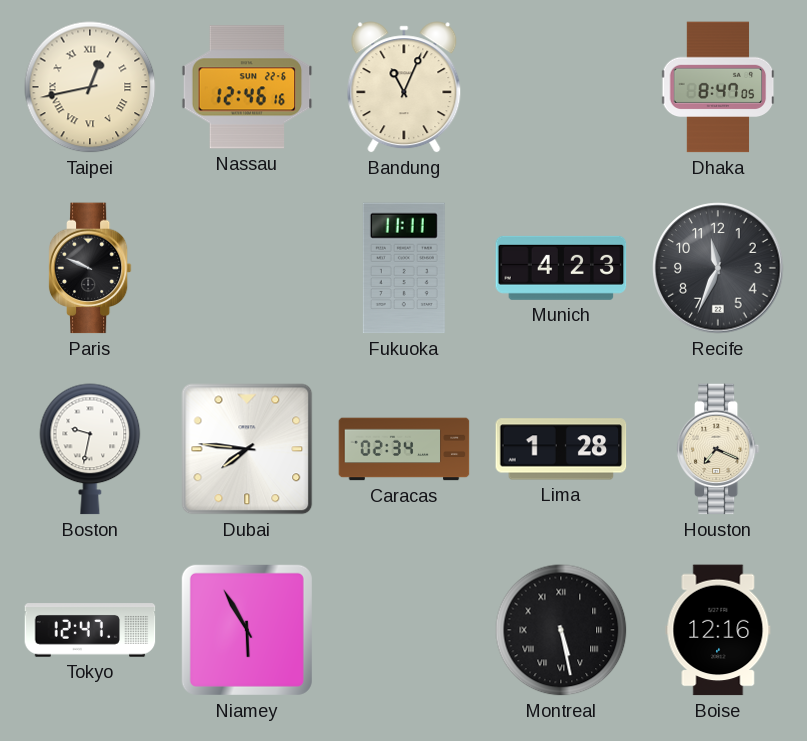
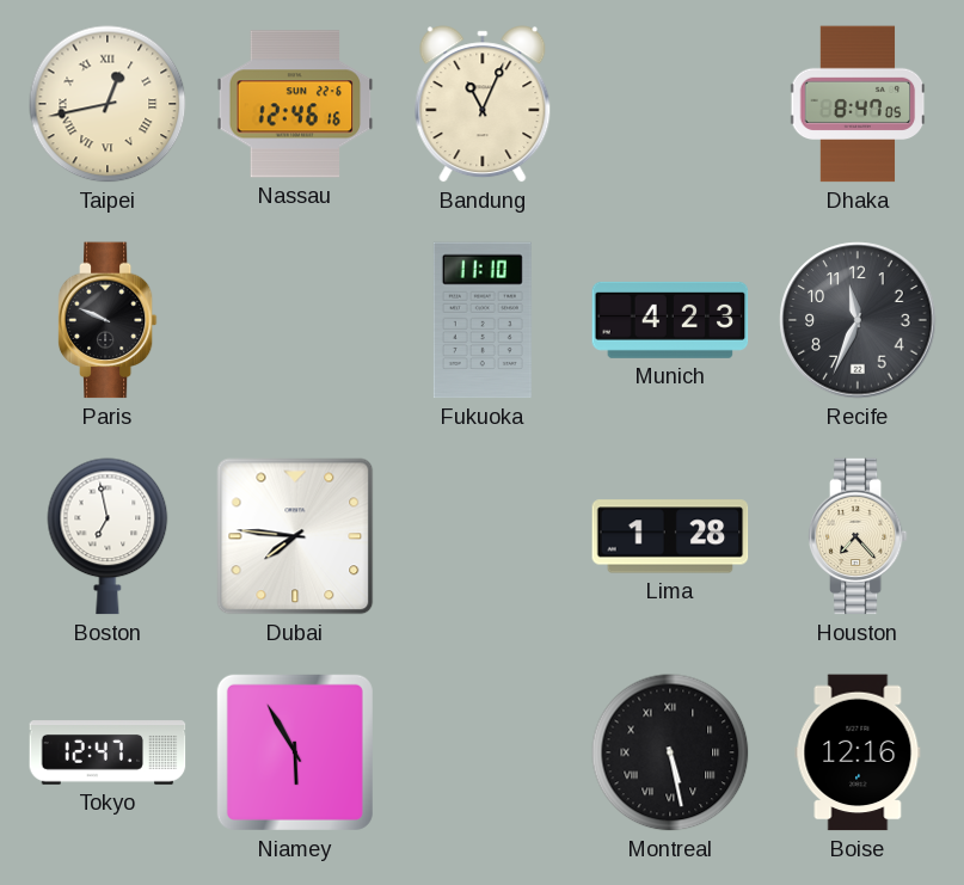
Fukuoka: 11:11 -> 11:10 (483, 320)
Boston: 9:32 -> 6:58 (108, 536)
Caracas: 02:34 -> none (404, 449)
Houston: 7:19 -> 7:23 (858, 536)
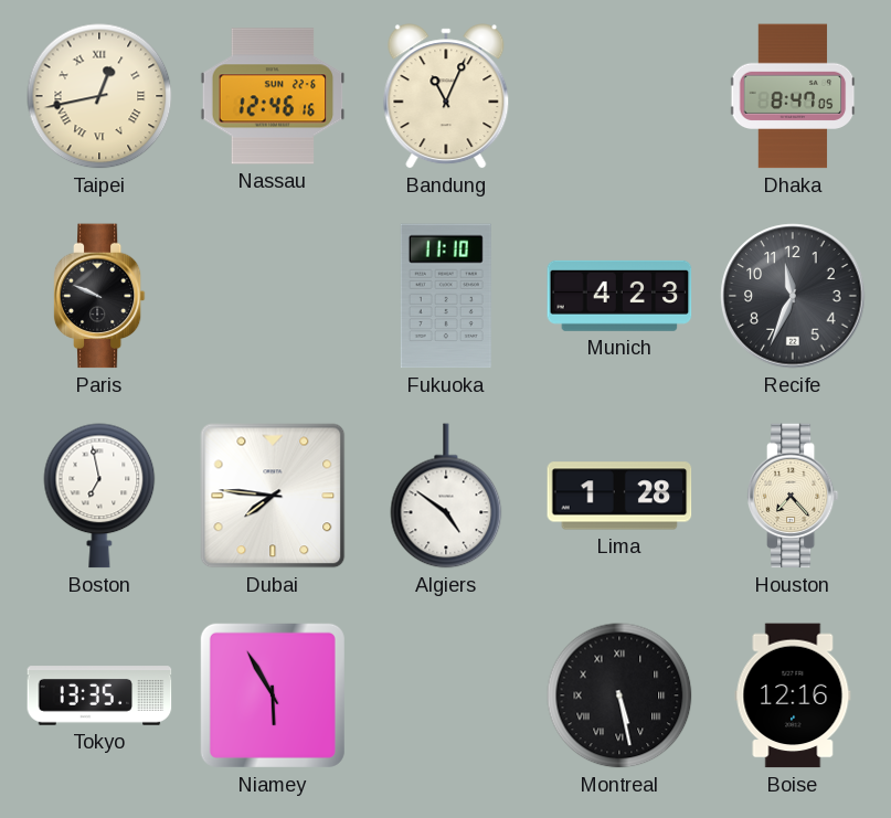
Algiers: none -> 4:51 (446, 496)
Tokyo: 12:47 -> 13:35 (99, 695)
